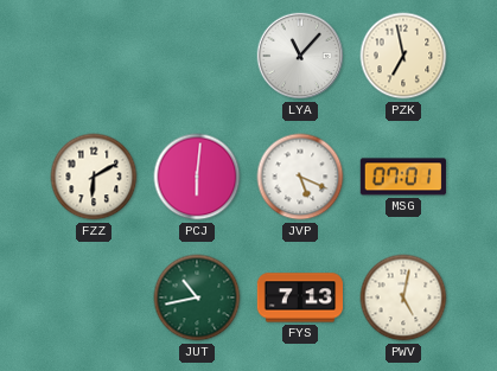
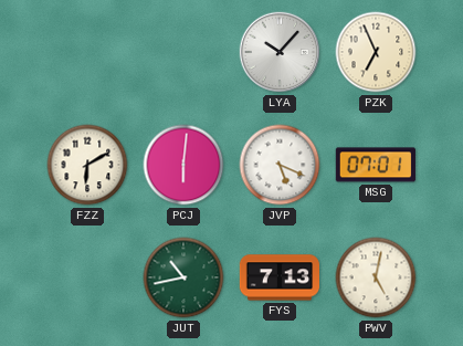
LYA: 11:07 -> 10:07 (280, 52)
PZK: 6:58 -> 6:56 (376, 52)
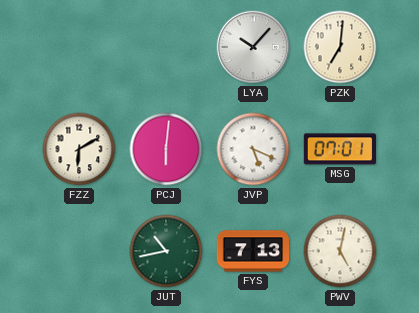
PZK: 6:56 -> 7:01 (340, 47)
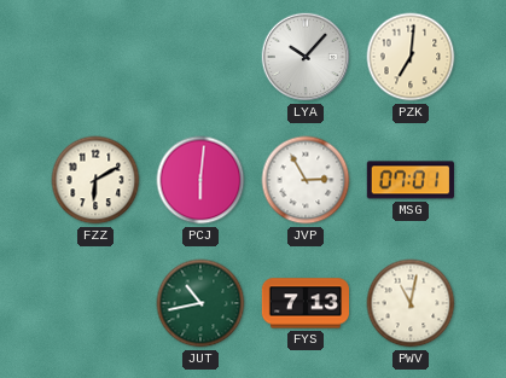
JVP: 5:19 -> 2:55 (306, 180)
PWV: 5:02 -> 11:02 (411, 303)
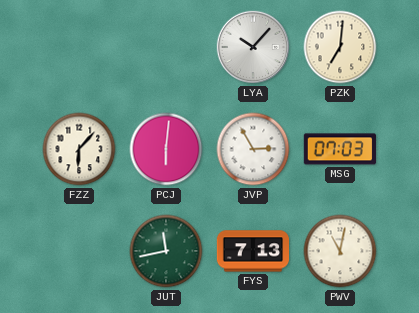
FZZ: 6:10 -> 6:07 (79, 149)
MSG: 07:01 -> 07:03 (340, 149)
JUT: 10:43 -> 11:43 (166, 251)
